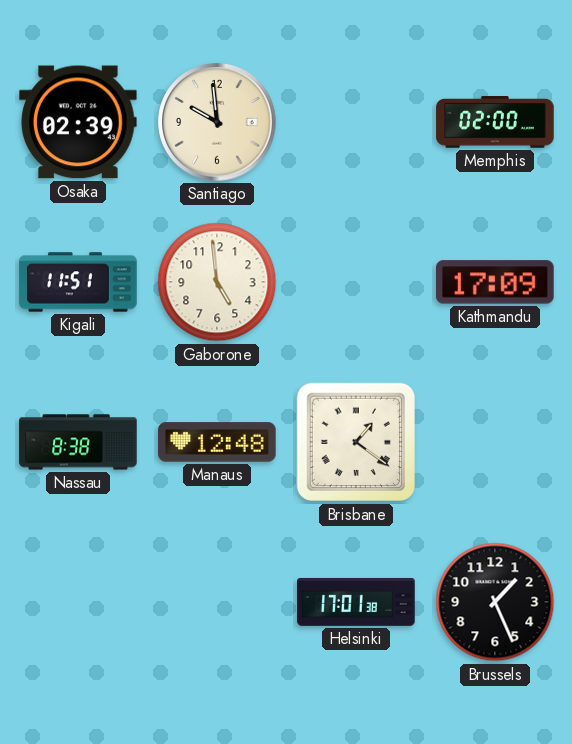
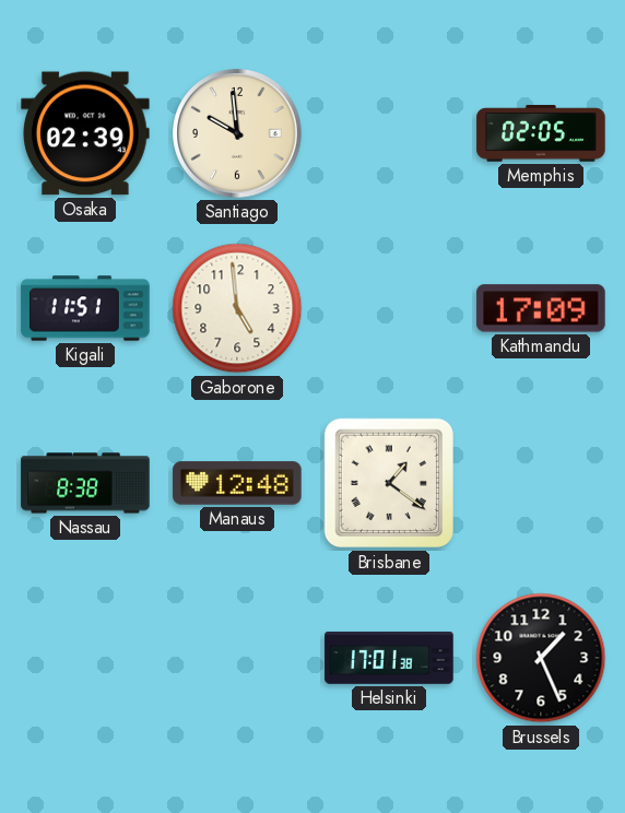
Memphis: 02:00 -> 02:05 (541, 133)
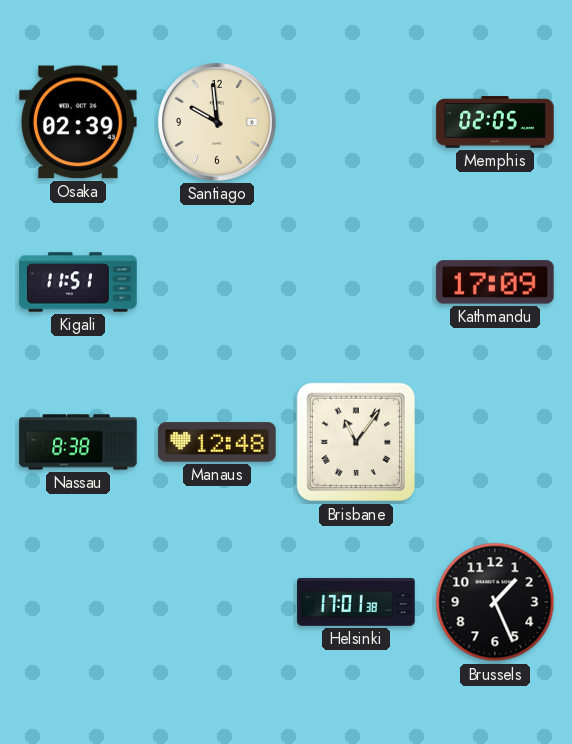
Gaborone: 4:59 -> none (237, 308)
Brisbane: 1:21 -> 11:06 (356, 442)
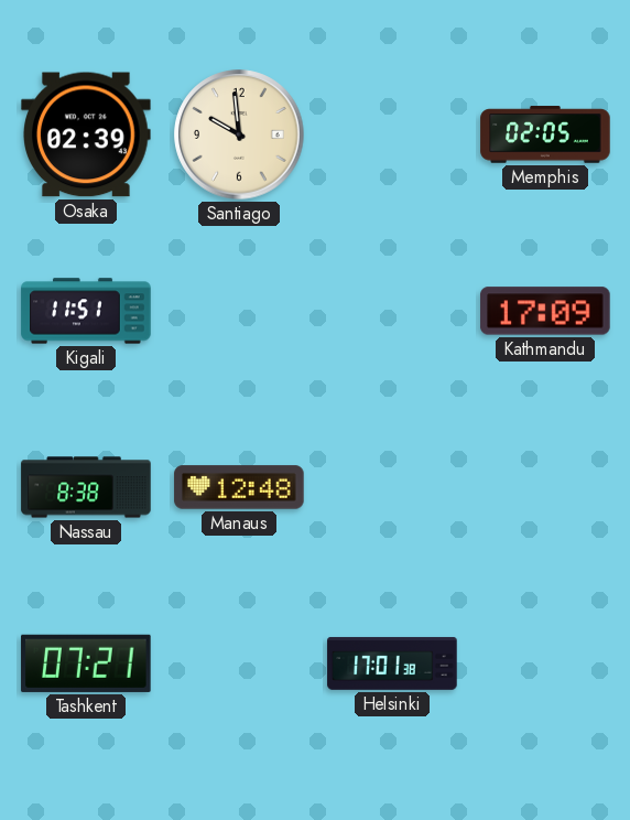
Brisbane: 11:06 -> none (356, 442)
Tashkent: none -> 07:21 (86, 663)
Brussels: 1:26 -> none (495, 602)
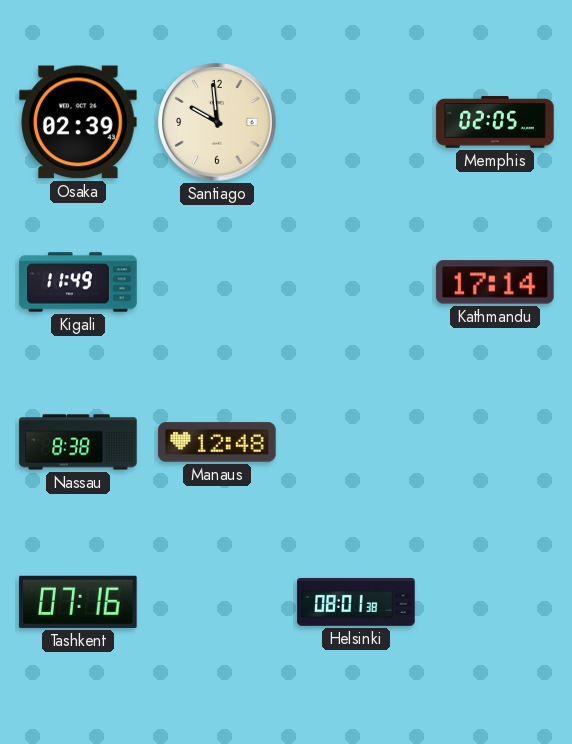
Kigali: 11:51 -> 11:49 (78, 282)
Kathmandu: 17:09 -> 17:14 (495, 282)
Tashkent: 07:21 -> 07:16 (78, 602)
Helsinki: 17:01 -> 08:01 (356, 602)
